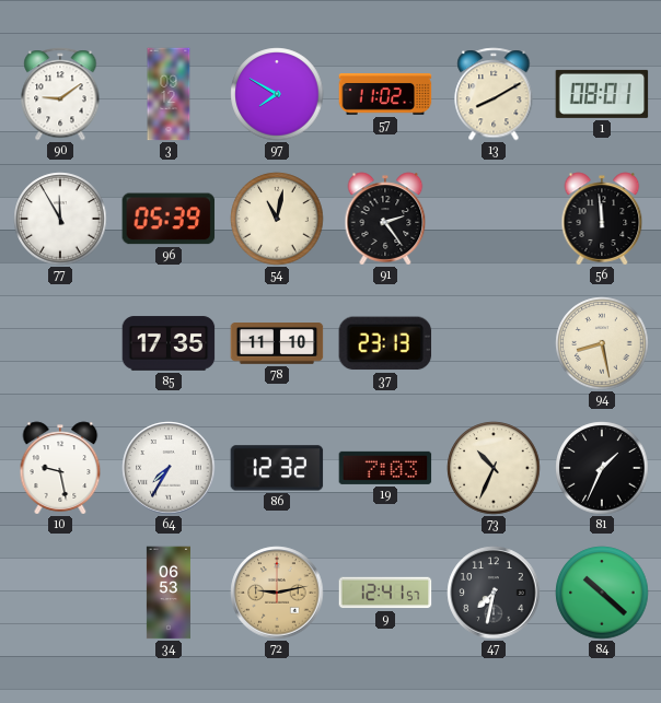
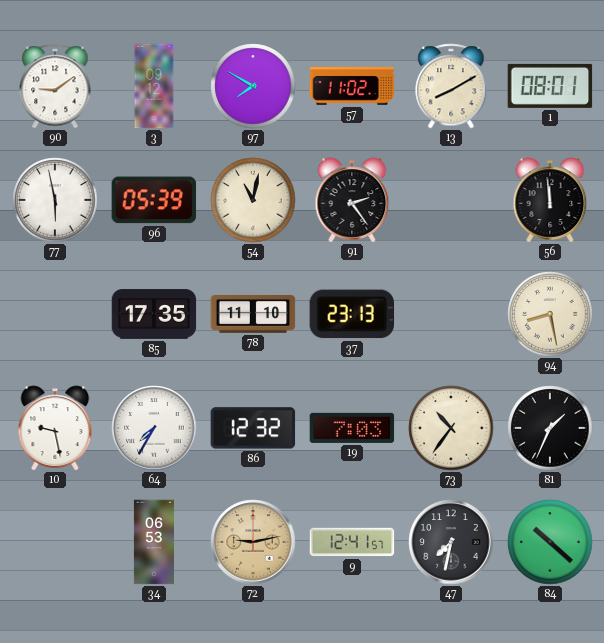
77: 11:55 -> 5:58 (55, 200)
73: 10:34 -> 10:36 (451, 428)
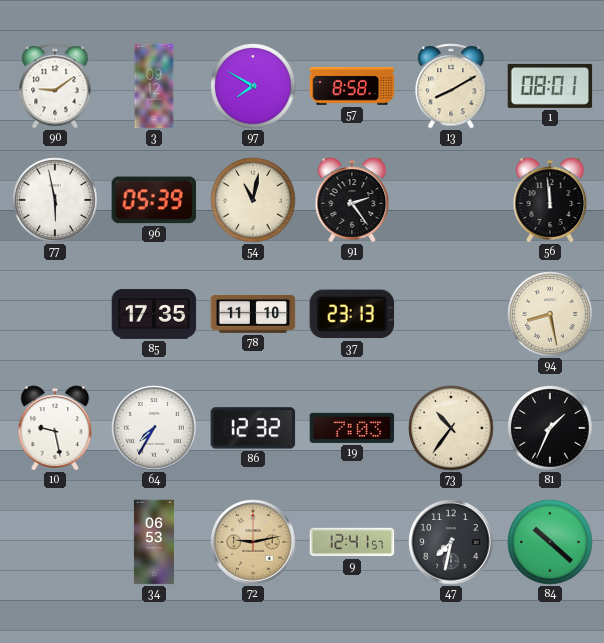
57: 11:02 -> 8:58 (352, 86)
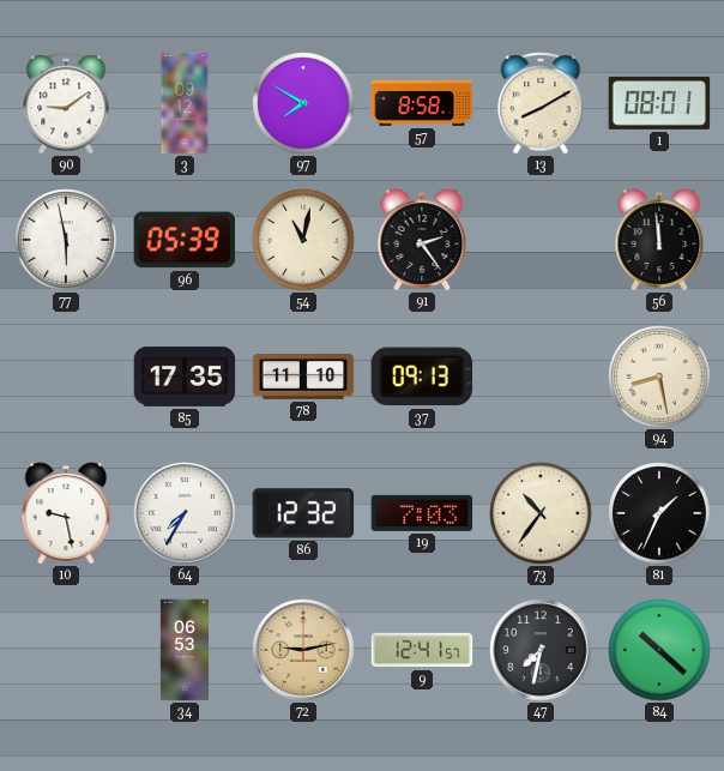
37: 23:13 -> 09:13 (422, 377)
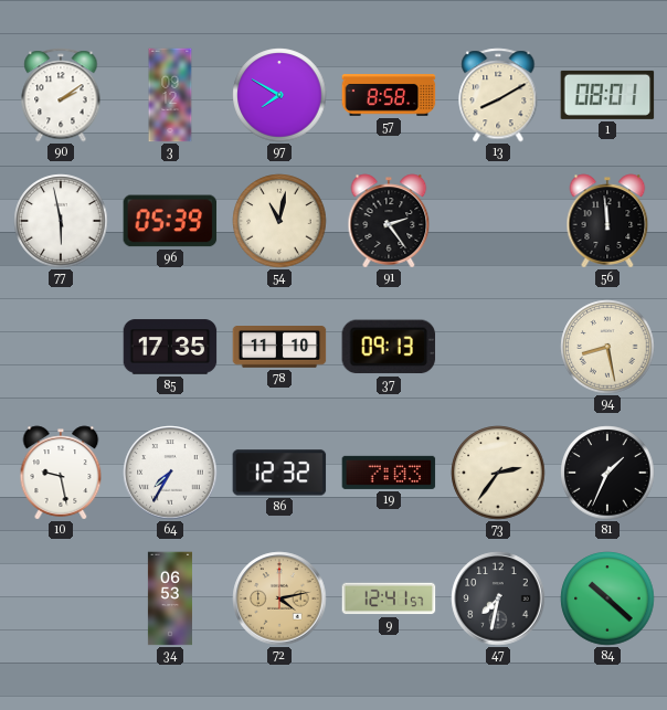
90: 9:09 -> 2:09 (61, 95)
73: 10:36 -> 2:36 (498, 473)
72: 9:13 -> 4:13 (279, 598)
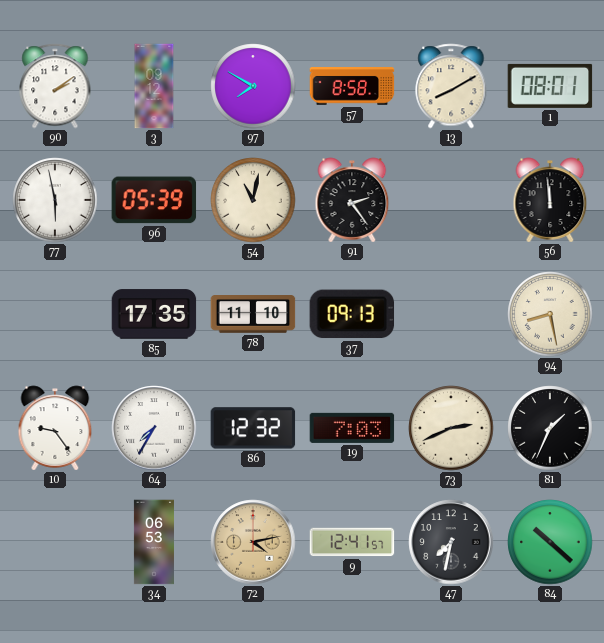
10: 9:28 -> 9:24 (55, 428)
73: 2:36 -> 2:41 (451, 428)
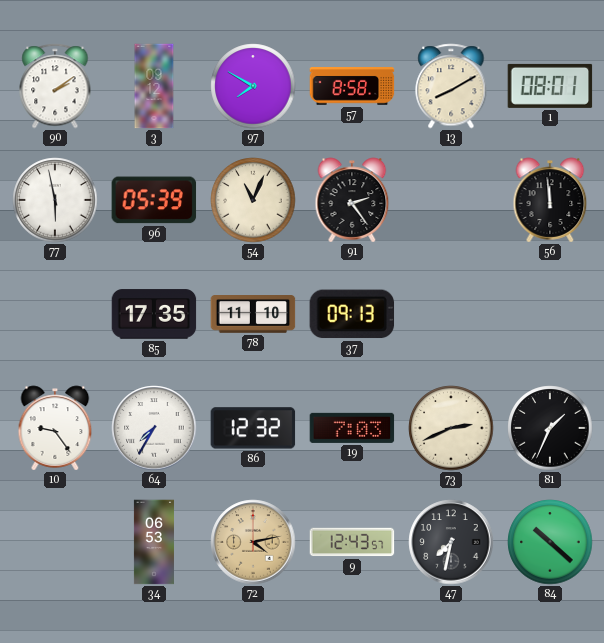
54: 11:02 -> 11:04 (253, 200)
94: 8:28 -> none (550, 314)
9: 12:41 -> 12:43 (352, 542)
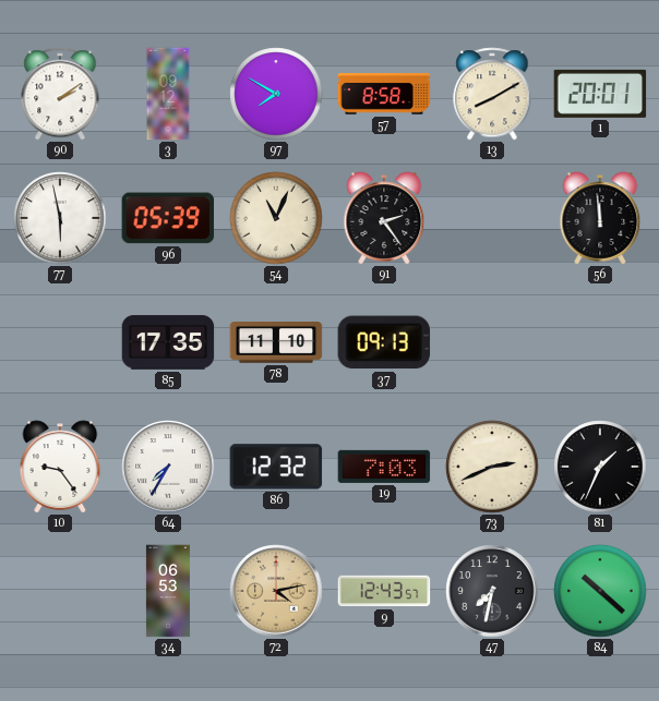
1: 08:01 -> 20:01 (600, 94)
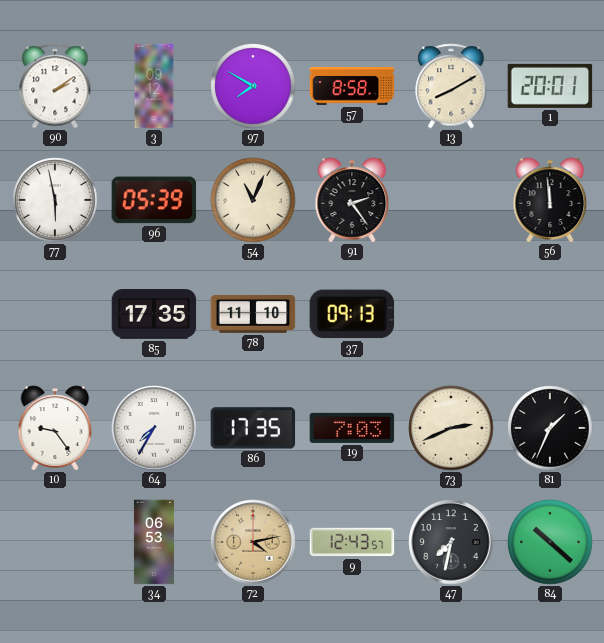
86: 12:32 -> 17:35 (253, 428)
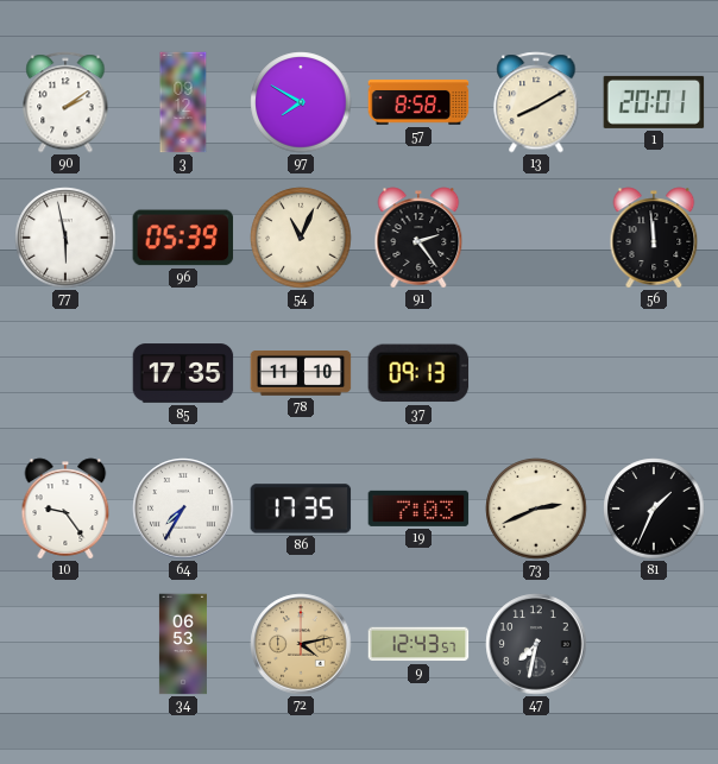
84: 10:22 -> none (550, 542)
